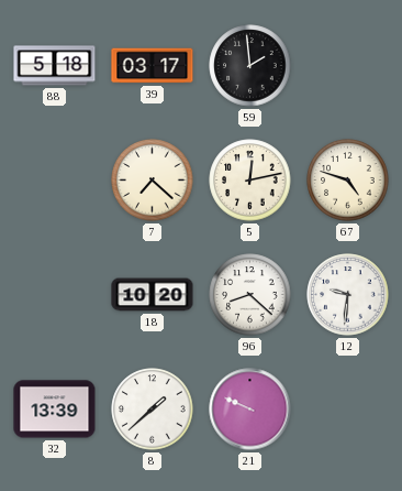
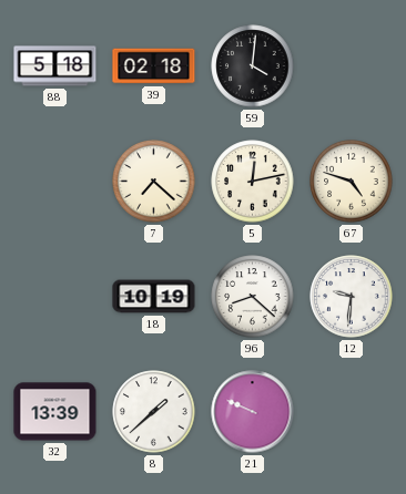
39: 03:17 -> 02:18 (154, 66)
59: 1:59 -> 4:01 (253, 66)
18: 10:20 -> 10:19 (154, 297)
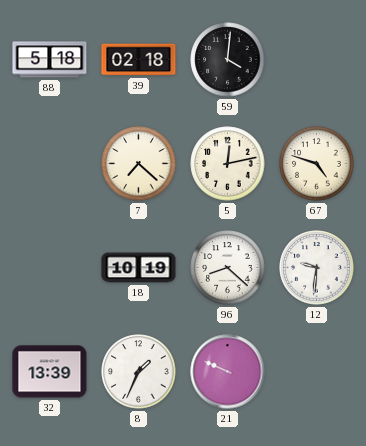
8: 1:38 -> 1:34 (139, 372)
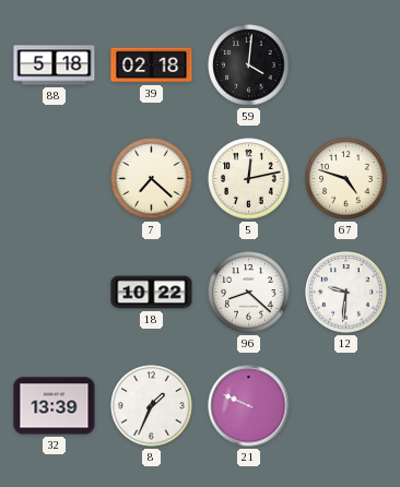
18: 10:19 -> 10:22 (152, 293)
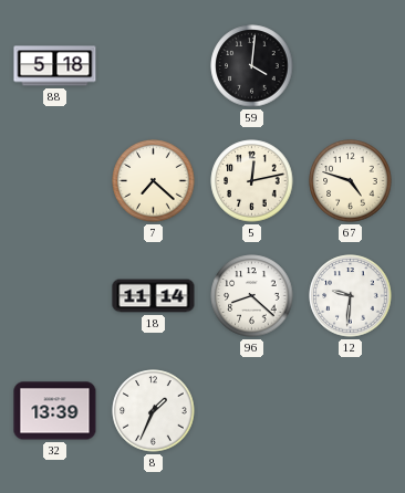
39: 02:18 -> none (152, 66)
18: 10:22 -> 11:14 (154, 296)
21: 9:49 -> none (249, 406)
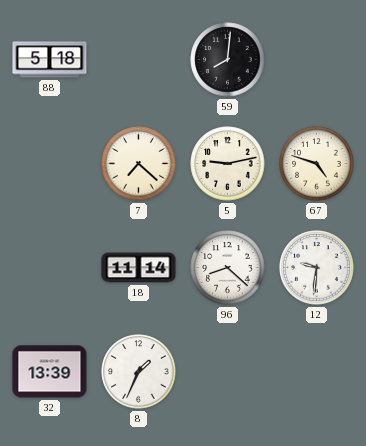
59: 4:01 -> 8:01 (228, 60)
5: 12:13 -> 9:13 (228, 164)
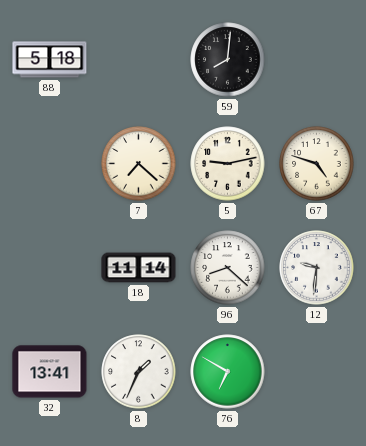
32: 13:39 -> 13:41 (50, 372)
76: none -> 6:50 (228, 372)
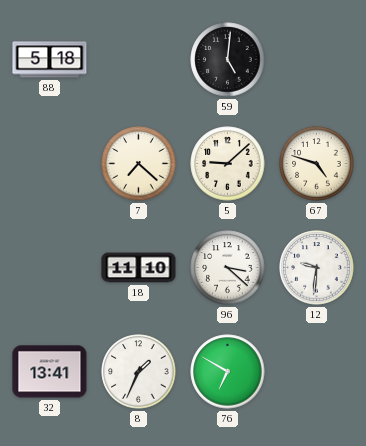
59: 8:01 -> 5:01 (228, 60)
5: 9:13 -> 9:08 (228, 164)
18: 11:14 -> 11:10 (139, 268)
96: 8:22 -> 3:22 (228, 268)
